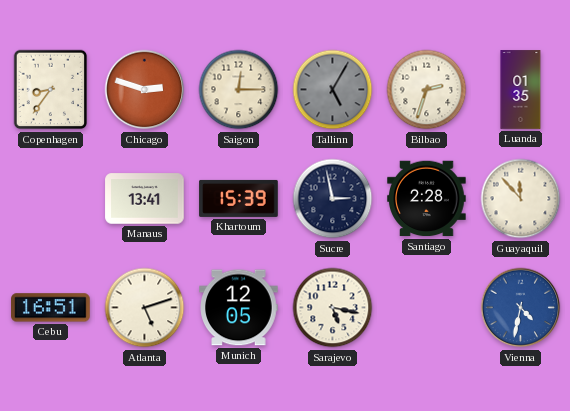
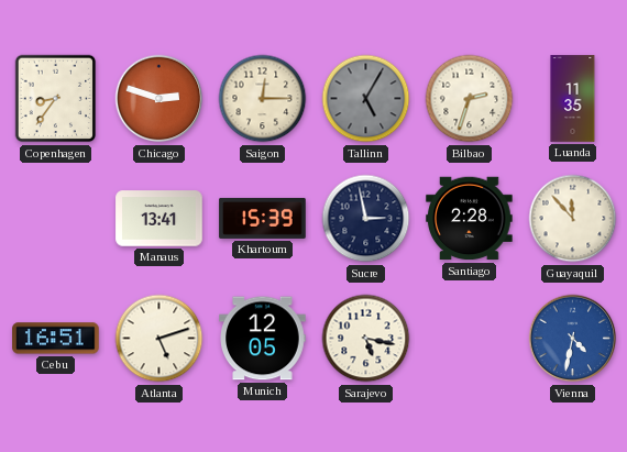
Luanda: 01:35 -> 11:35 (573, 99)
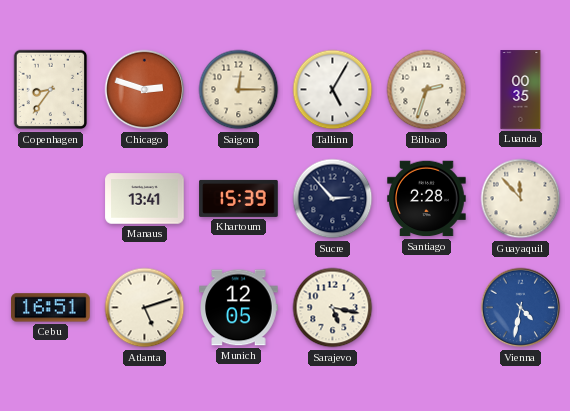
Tallinn dial: grey -> white (333, 90)
Luanda: 11:35 -> 00:35 (521, 90)
Sucre: 2:58 -> 2:53 (333, 199)
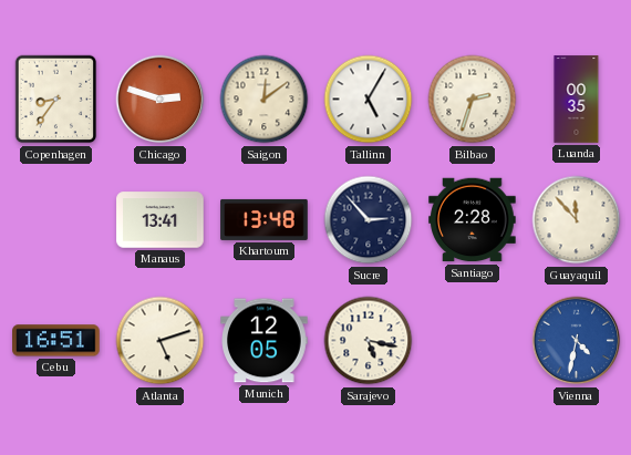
Saigon: 12:15 -> 12:09 (265, 100)
Khartoum: 15:39 -> 13:48 (265, 219)
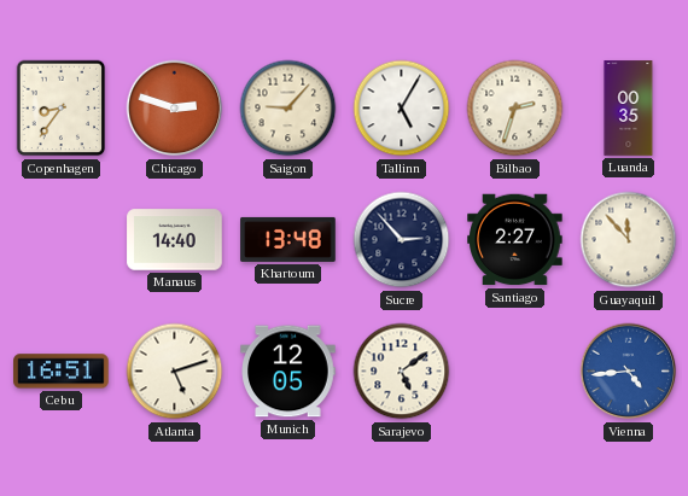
Saigon: 12:09 -> 9:07 (288, 109)
Manaus: 13:41 -> 14:40 (175, 240)
Santiago: 2:28 -> 2:27 (515, 240)
Sarajevo: 5:17 -> 5:09 (402, 372)
Vienna: 4:32 -> 4:44 (629, 372)
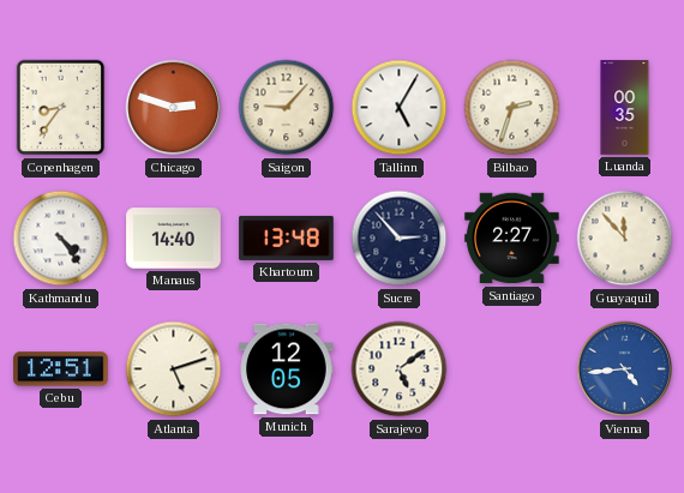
Kathmandu: none -> 4:24 (61, 239)
Cebu: 16:51 -> 12:51 (61, 369)
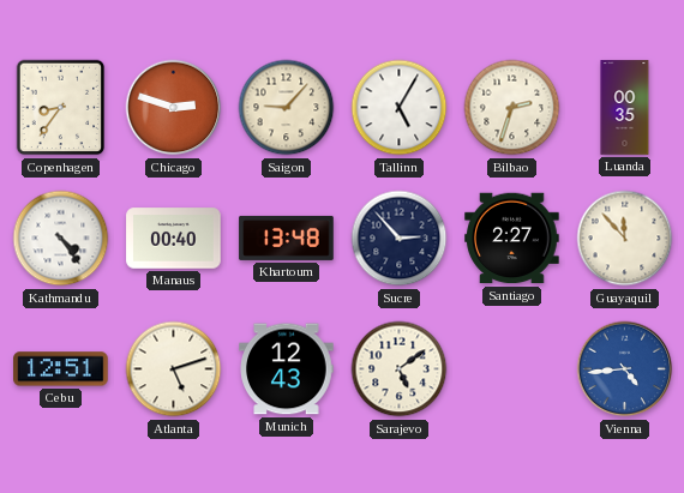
Manaus: 14:40 -> 00:40 (174, 239)
Munich: 12:05 -> 12:43 (287, 369)
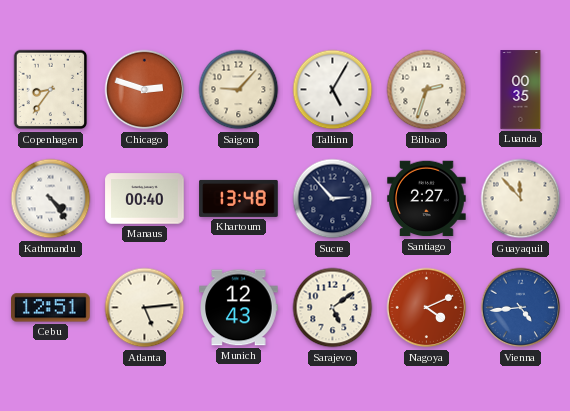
Atlanta: 5:12 -> 5:14 (145, 308)
Nagoya: none -> 4:11 (427, 308)
